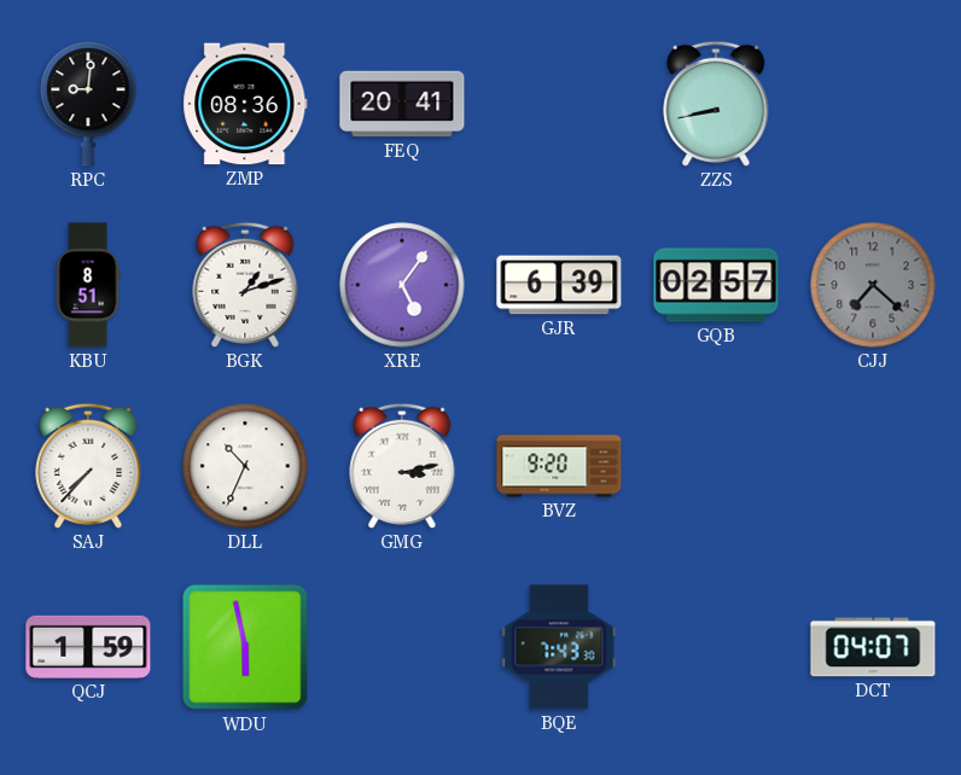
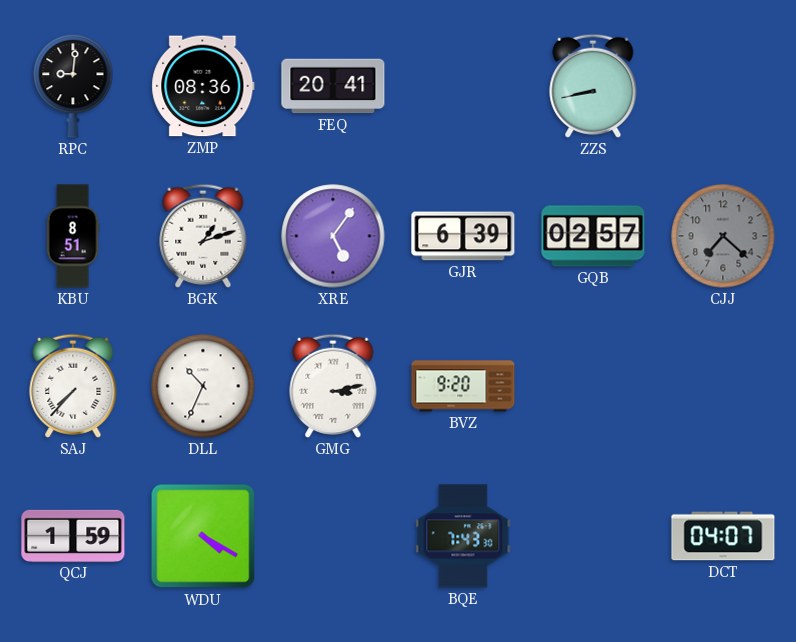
WDU: 5:58 -> 4:20 (203, 536)
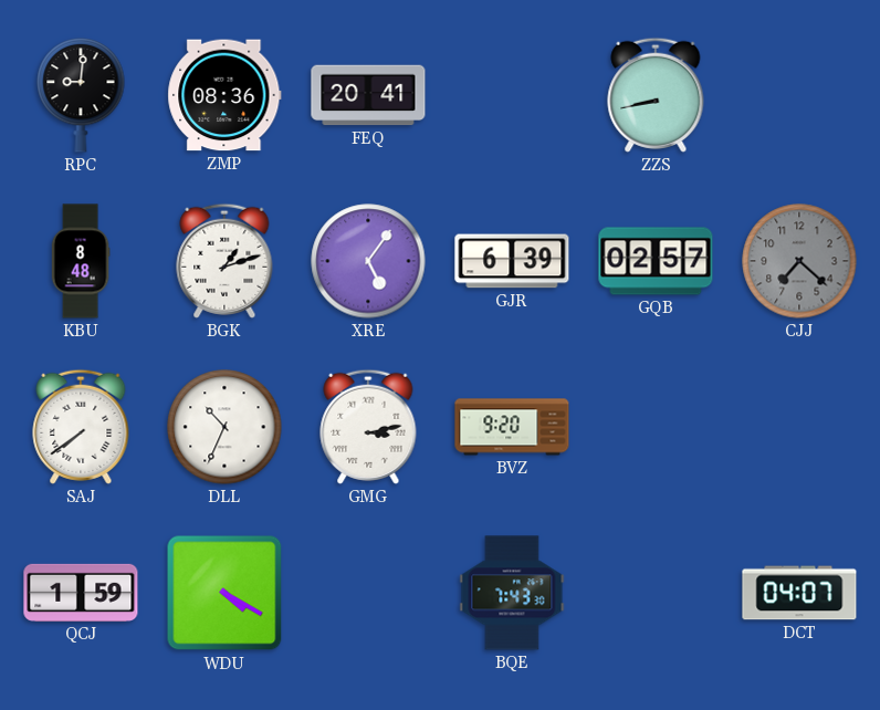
KBU: 8:51 -> 8:48 (81, 261)
SAJ: 7:37 -> 7:39 (81, 427)
